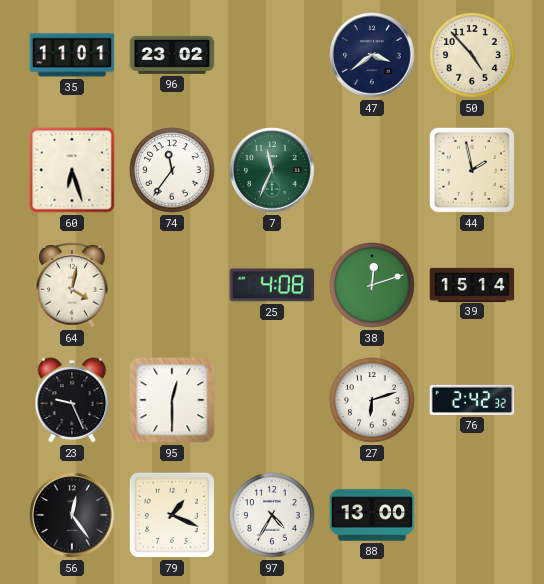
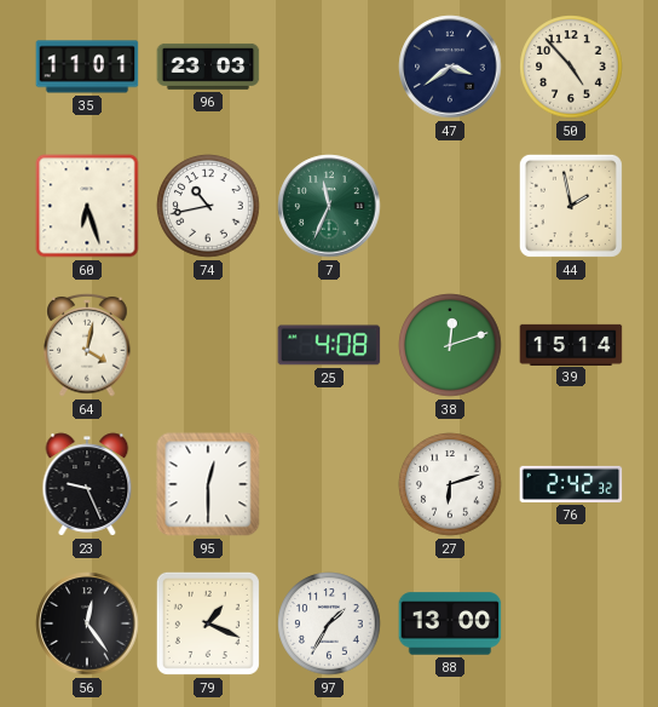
96: 23:02 -> 23:03 (208, 67)
74: 11:36 -> 10:43 (208, 206)
97: 4:35 -> 1:35 (329, 623)
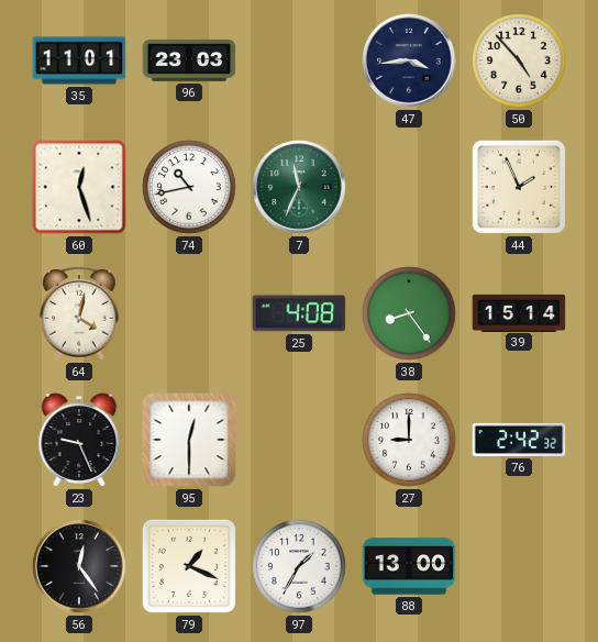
47: 3:39 -> 3:44 (409, 60)
60: 6:27 -> 12:27 (79, 187)
44: 1:58 -> 1:56 (519, 187)
38: 12:12 -> 8:24 (409, 313)
27: 6:12 -> 9:00 (409, 440)
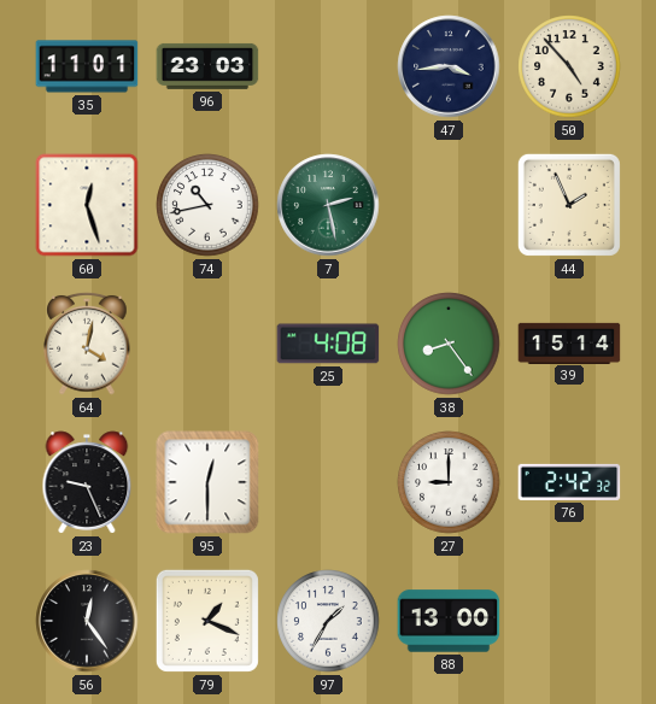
7: 11:34 -> 2:28 (328, 205)
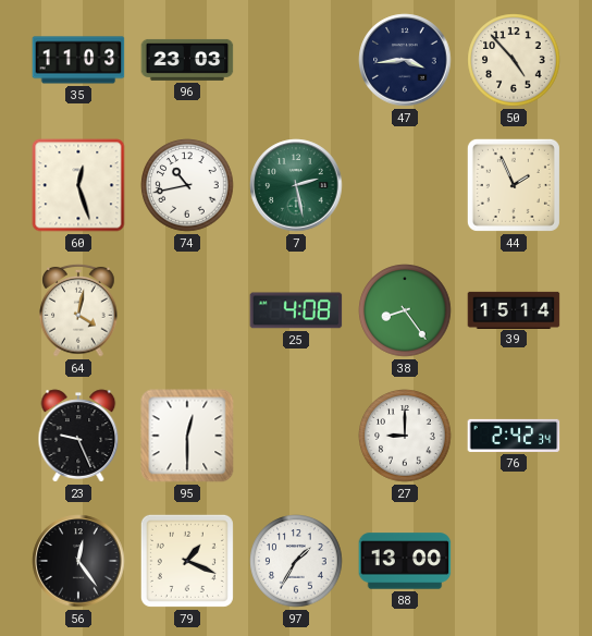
35: 11:01 -> 11:03 (78, 60)
76: 2:42:32 -> 2:42:34 (514, 436)
